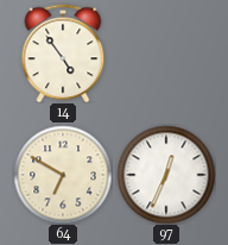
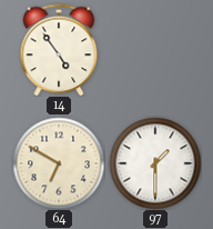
97: 12:34 -> 1:30 (155, 163)
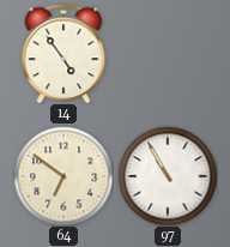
64: 6:50 -> 6:51 (63, 176)
97: 1:30 -> 10:55 (168, 176)
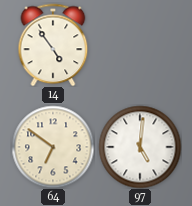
97: 10:55 -> 5:01 (140, 147)
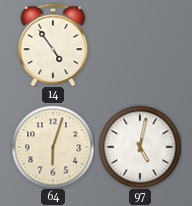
64: 6:51 -> 6:03 (53, 147)
97: 5:01 -> 5:02 (140, 147)
